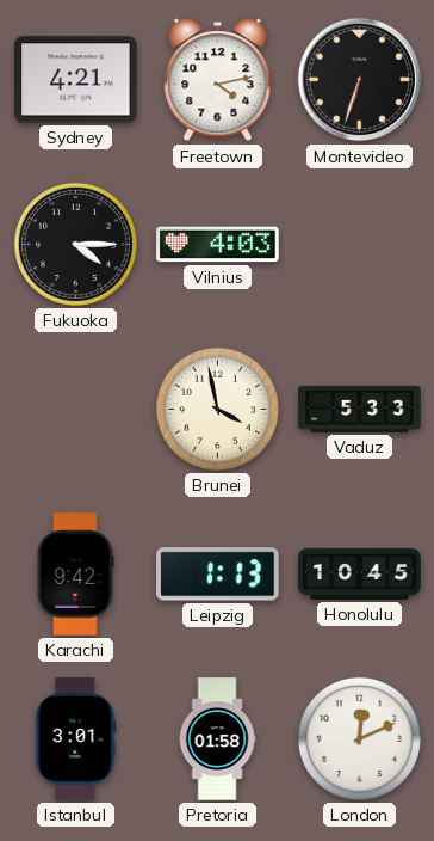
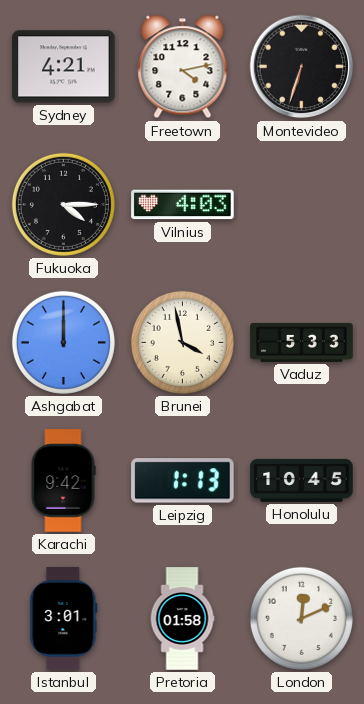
Ashgabat: none -> 12:00 (63, 342)
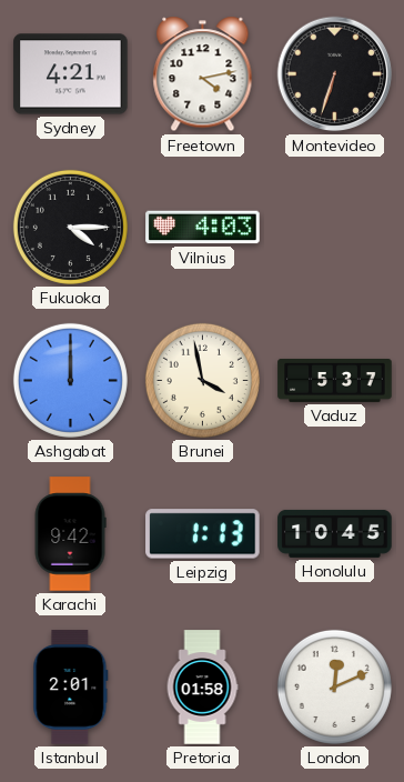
Vaduz: 5:33 -> 5:37 (335, 380)
Istanbul: 3:01 -> 2:01 (71, 688)
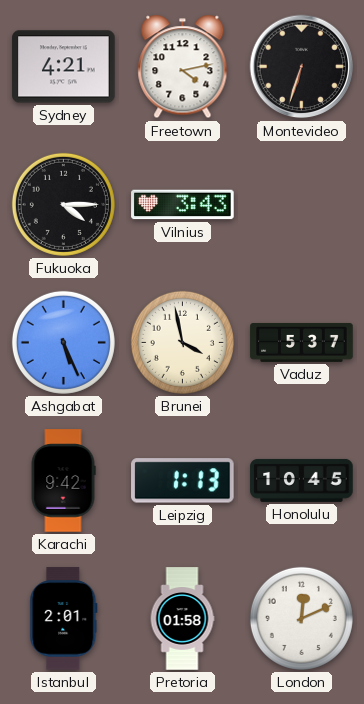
Vilnius: 4:03 -> 3:43 (183, 205)
Ashgabat: 12:00 -> 5:26 (63, 342)
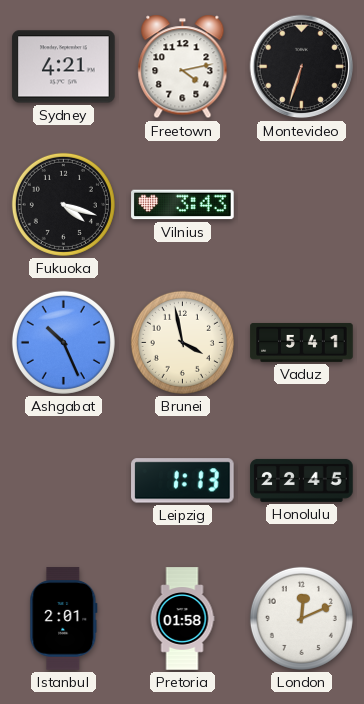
Fukuoka: 4:15 -> 4:18 (63, 204)
Ashgabat: 5:26 -> 10:26 (63, 342)
Vaduz: 5:37 -> 5:41 (302, 342)
Karachi: 9:42 -> none (63, 481)
Honolulu: 10:45 -> 22:45 (302, 480)
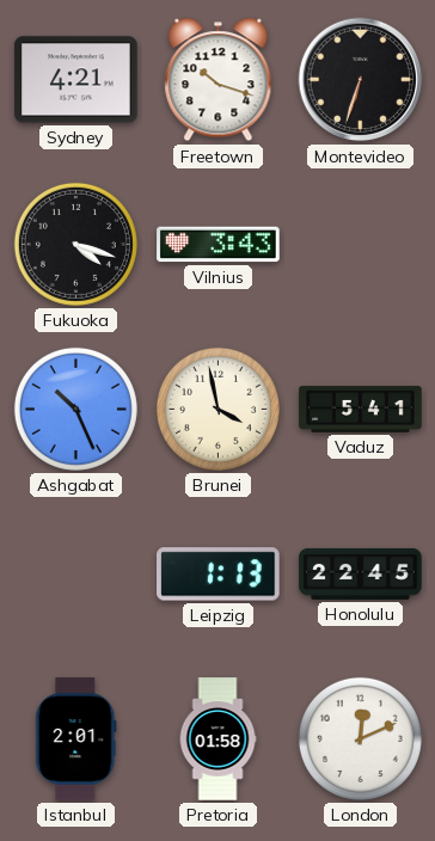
Freetown: 4:13 -> 10:18 (219, 80)
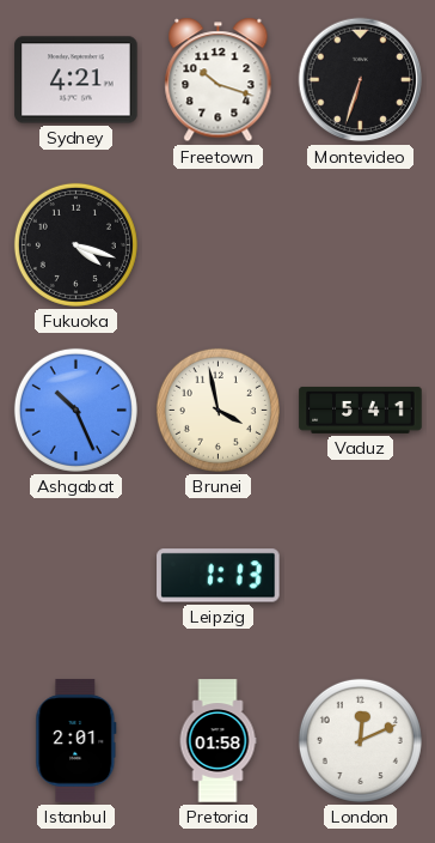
Vilnius: 3:43 -> none (219, 245)
Honolulu: 22:45 -> none (361, 573)
